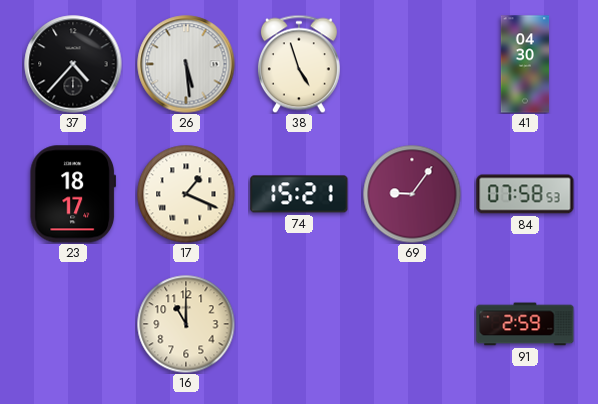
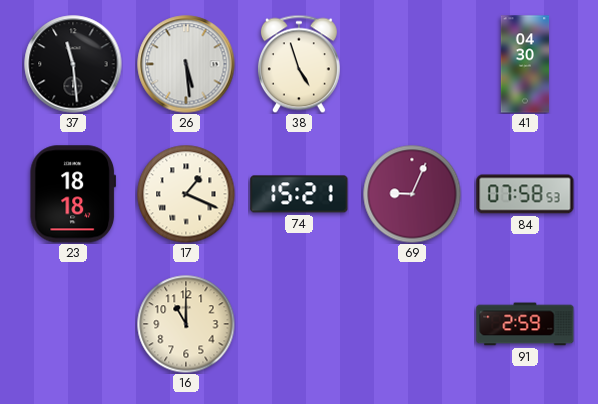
37: 4:37 -> 11:29 (73, 64)
23: 18:17 -> 18:18 (72, 194)
69: 9:06 -> 9:04 (412, 194)
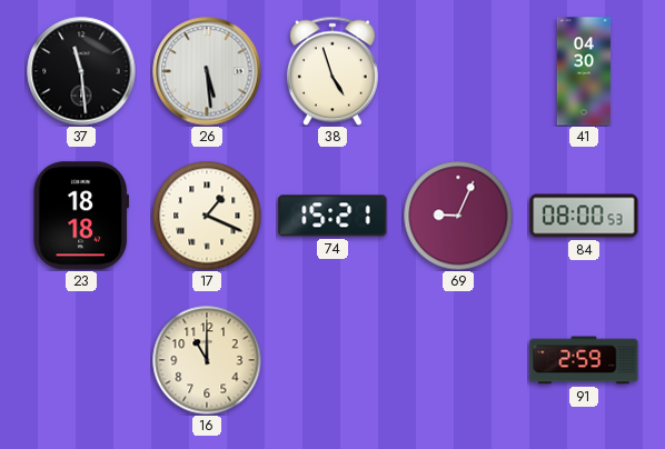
84: 07:58 -> 08:00 (584, 216)
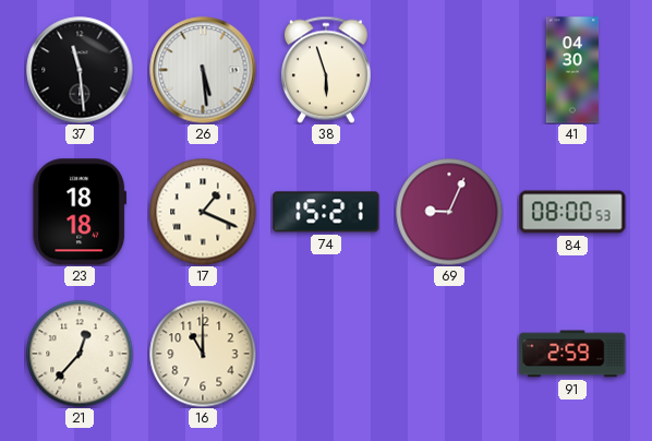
38: 4:57 -> 5:57 (326, 70)
21: none -> 12:37 (80, 354)
